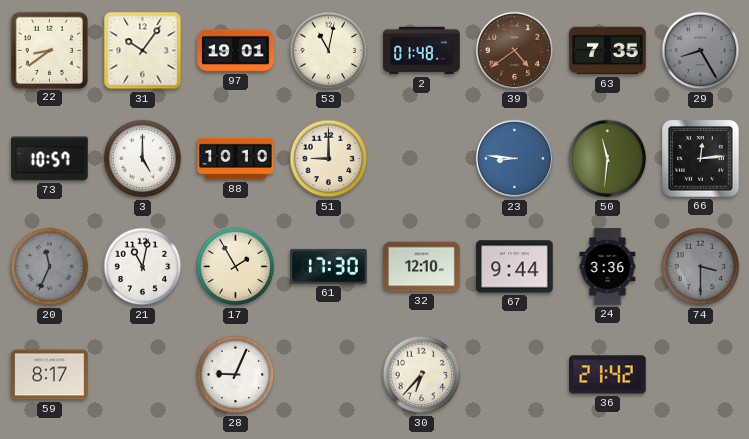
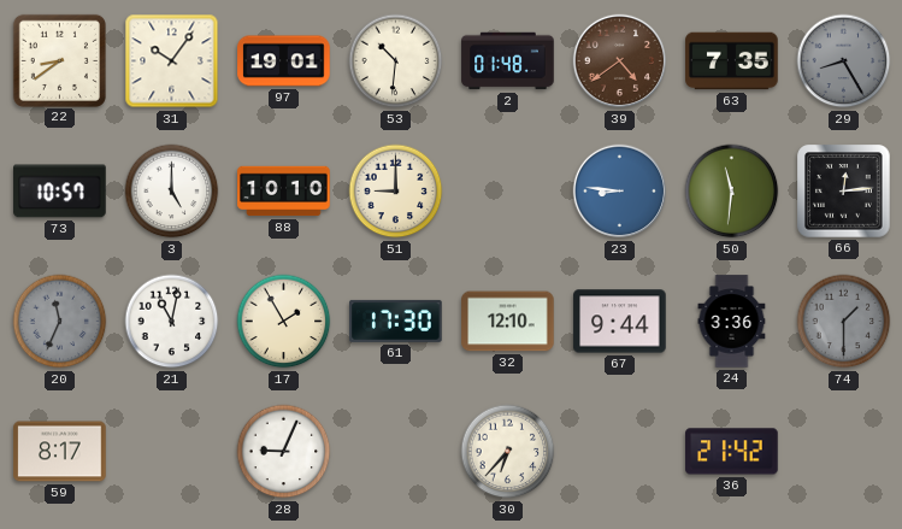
53: 11:02 -> 10:31 (396, 61)
74: 3:30 -> 1:30 (844, 322)
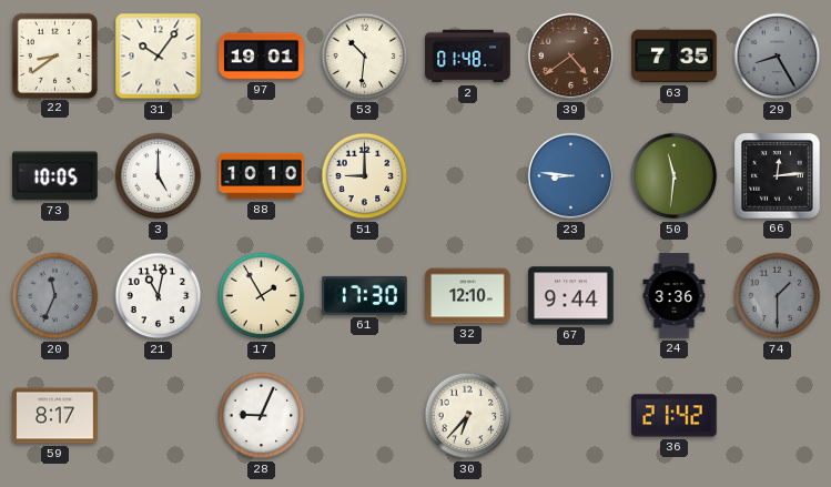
73: 10:57 -> 10:05 (55, 176)
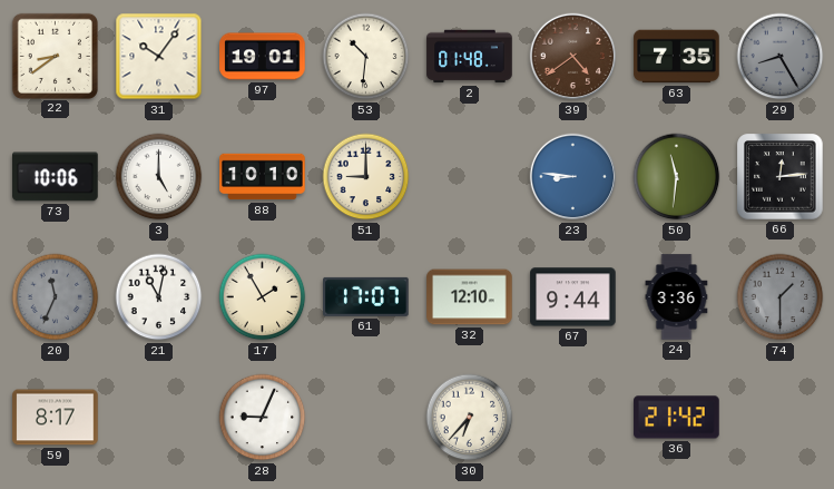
73: 10:05 -> 10:06 (56, 177)
61: 17:30 -> 17:07 (366, 296)
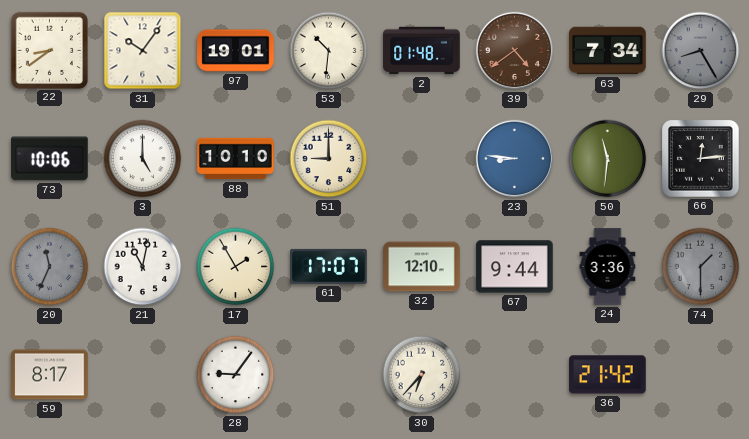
63: 7:35 -> 7:34 (608, 51)
28: 9:04 -> 9:06 (236, 375)
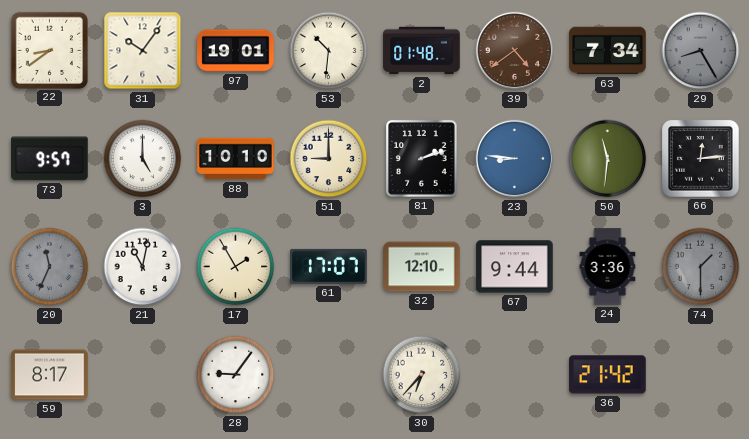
73: 10:06 -> 9:57 (50, 159)
81: none -> 2:12 (421, 158)
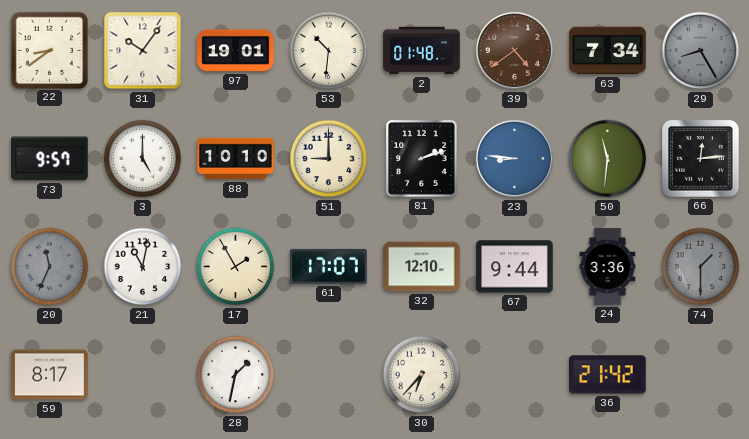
28: 9:06 -> 1:32 (236, 375)
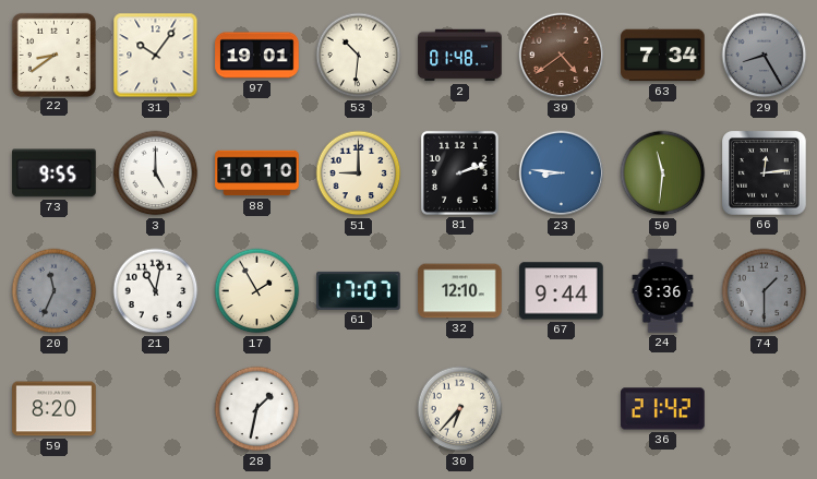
73: 9:57 -> 9:55 (55, 173)
59: 8:17 -> 8:20 (55, 409)
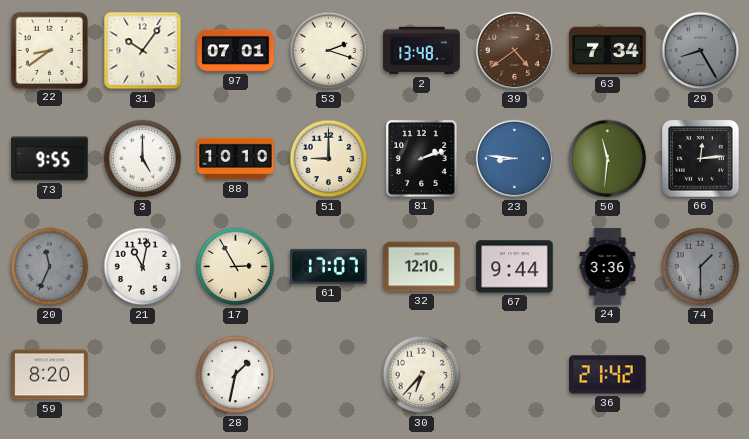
97: 19:01 -> 07:01 (236, 51)
53: 10:31 -> 2:18 (329, 51)
2: 01:48 -> 13:48 (422, 51)
17: 1:55 -> 2:55 (236, 267)
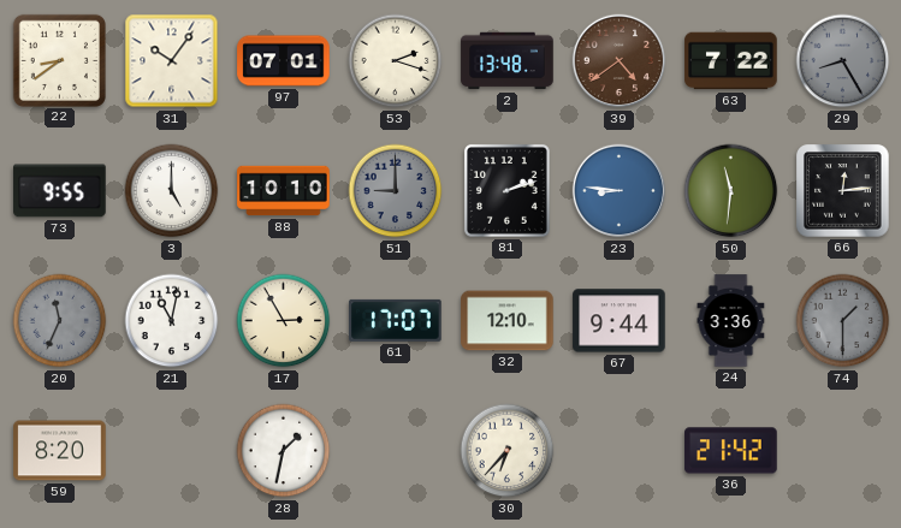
63: 7:34 -> 7:22 (731, 61)
51 dial: cream -> grey (396, 191)
